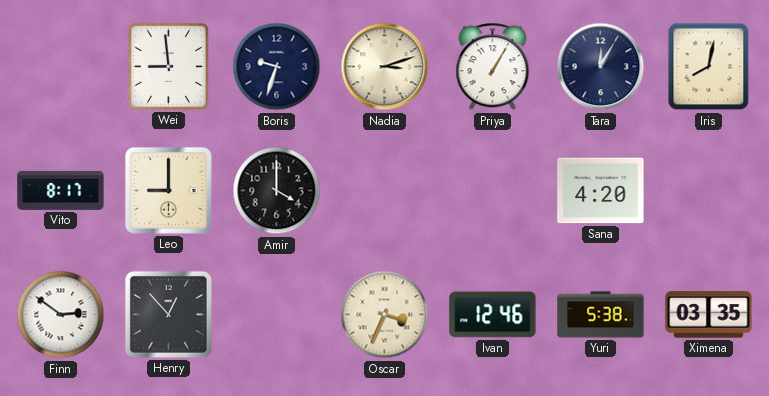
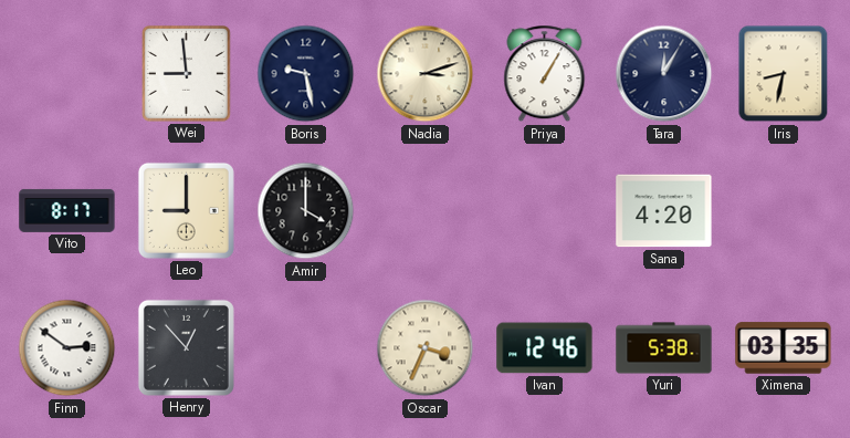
Boris: 9:33 -> 9:28 (306, 74)
Iris: 8:02 -> 8:32 (784, 74)
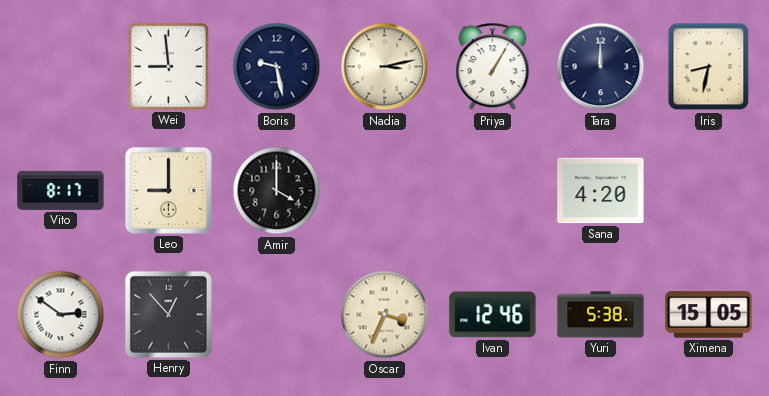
Nadia: 3:12 -> 3:13 (385, 67)
Tara: 12:05 -> 12:00 (601, 67)
Ximena: 03:35 -> 15:05 (709, 315)
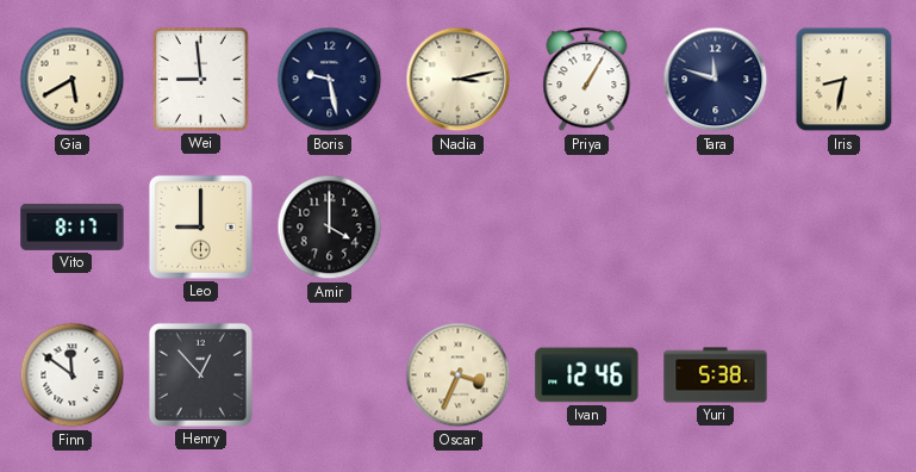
Gia: none -> 5:40 (73, 80)
Tara: 12:00 -> 11:48 (716, 80)
Sana: 4:20 -> none (601, 191)
Finn: 2:51 -> 11:51 (73, 375)
Ximena: 15:05 -> none (709, 315)
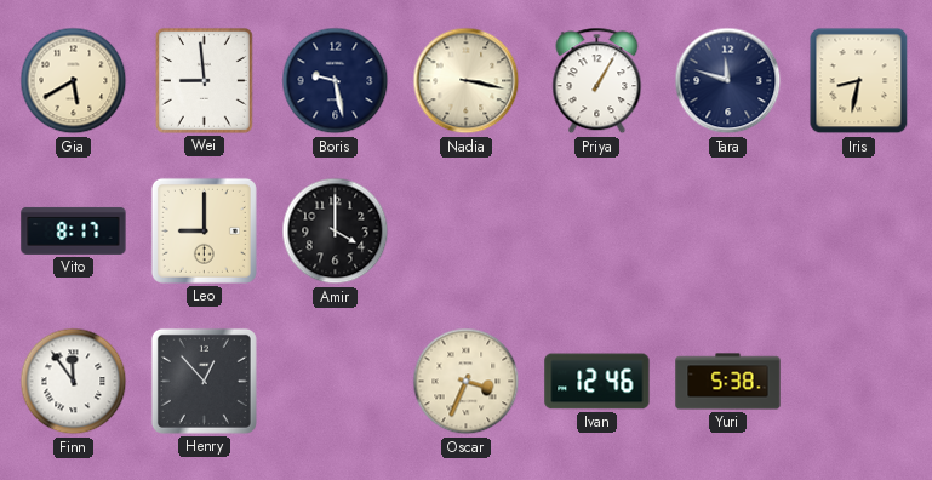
Nadia: 3:13 -> 3:17 (467, 81)
Finn: 11:51 -> 11:54 (74, 382)
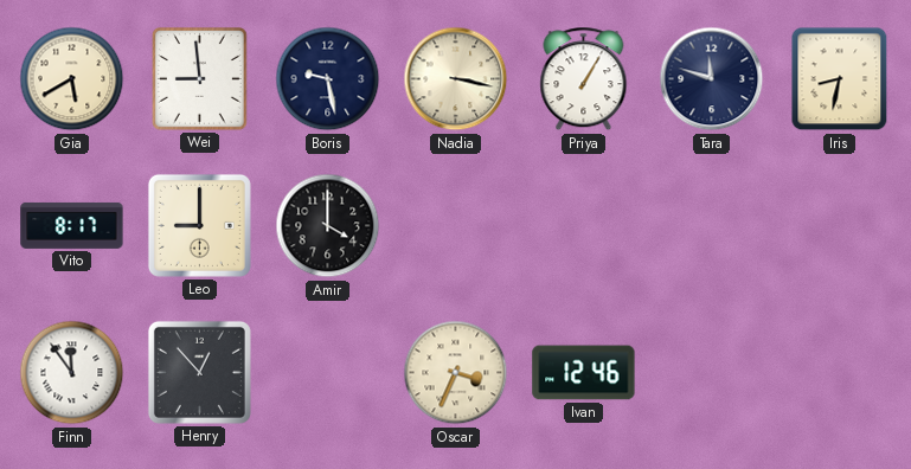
Yuri: 5:38 -> none (728, 382)
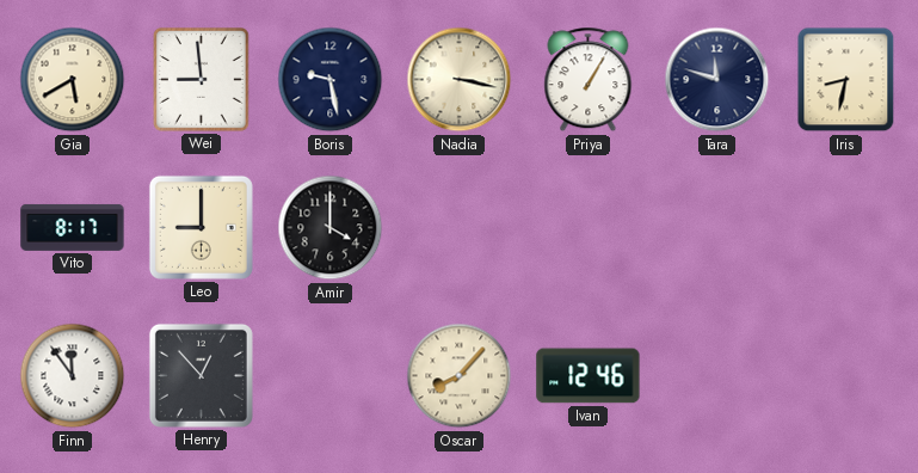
Oscar: 3:34 -> 8:07 (460, 376)
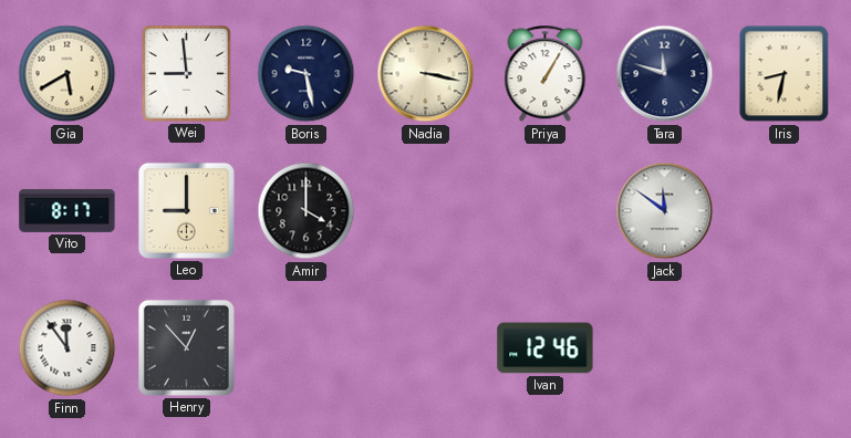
Jack: none -> 11:51 (665, 211)
Oscar: 8:07 -> none (460, 376)
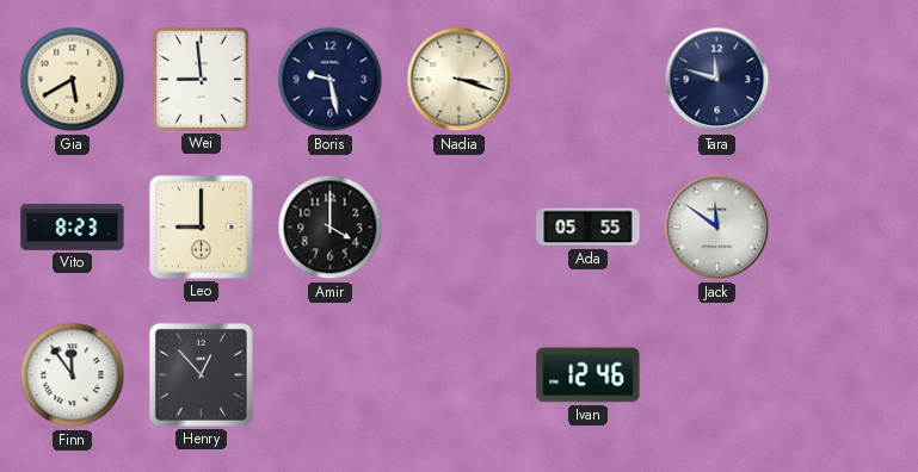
Nadia: 3:17 -> 3:18 (460, 80)
Priya: 1:05 -> none (546, 74)
Iris: 8:32 -> none (785, 74)
Vito: 8:17 -> 8:23 (73, 226)
Ada: none -> 05:55 (589, 228)
